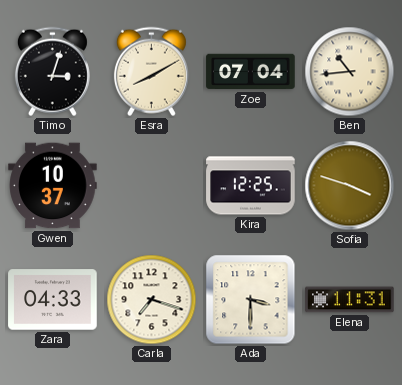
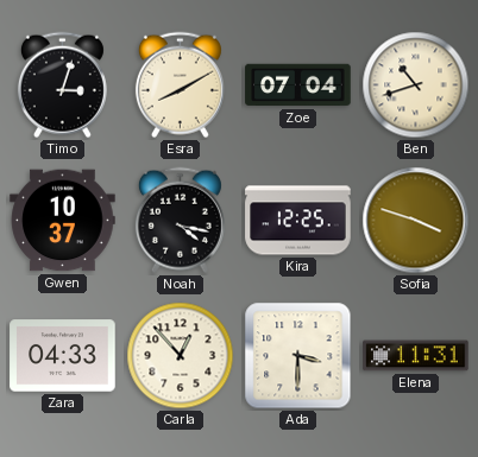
Ben: 10:44 -> 10:42 (416, 85)
Noah: none -> 4:17 (180, 221)
Carla: 7:18 -> 12:53 (181, 356)
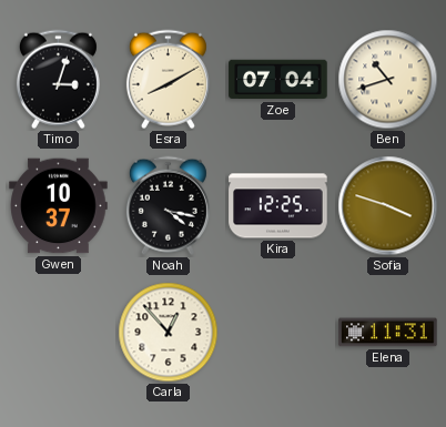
Zara: 04:33 -> none (63, 356)
Ada: 3:30 -> none (298, 356)
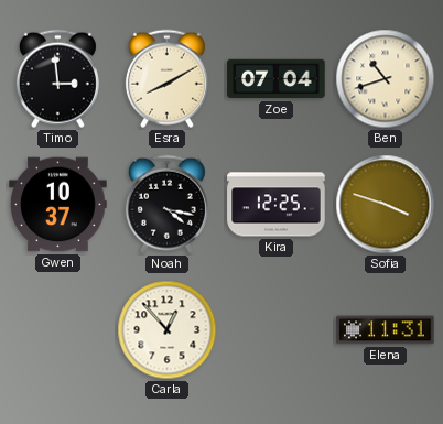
Timo: 3:03 -> 2:59 (57, 79)
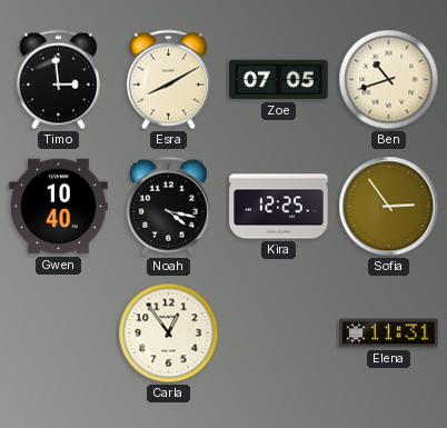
Zoe: 07:04 -> 07:05 (279, 80)
Gwen: 10:37 -> 10:40 (59, 207)
Sofia: 3:48 -> 2:54 (389, 207)
Carla: 12:53 -> 12:54 (169, 334)
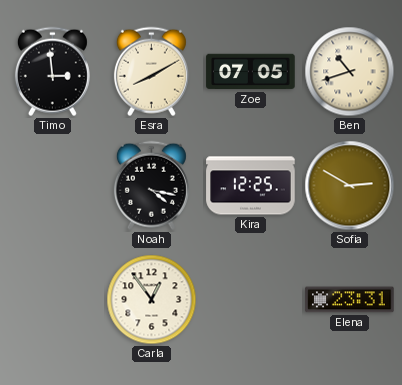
Gwen: 10:40 -> none (59, 207)
Sofia: 2:54 -> 2:50 (350, 186)
Elena: 11:31 -> 23:31 (350, 300)
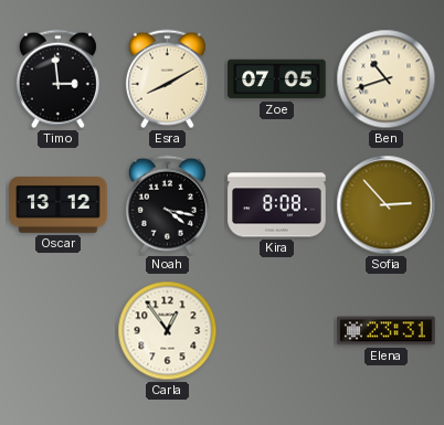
Oscar: none -> 13:12 (59, 205)
Kira: 12:25 -> 8:08 (277, 205)
Sofia: 2:50 -> 2:53 (387, 205)
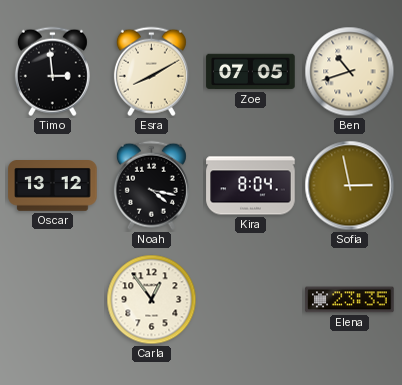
Kira: 8:08 -> 8:04 (251, 186)
Sofia: 2:53 -> 2:58 (350, 186)
Elena: 23:31 -> 23:35 (350, 300)
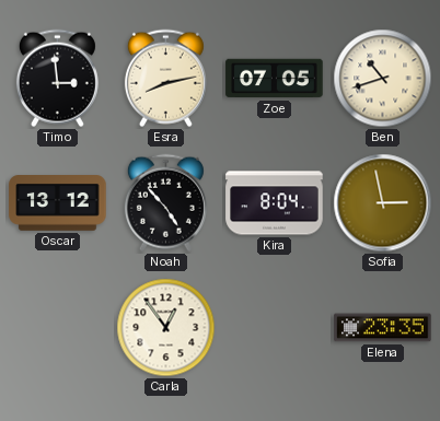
Esra: 8:10 -> 8:13 (165, 79)
Noah: 4:17 -> 4:53 (165, 203)
